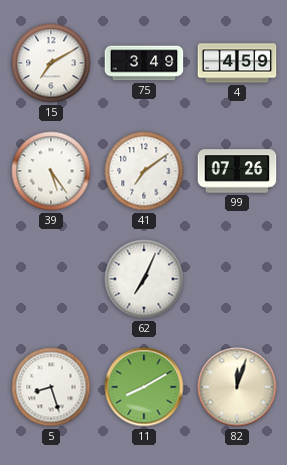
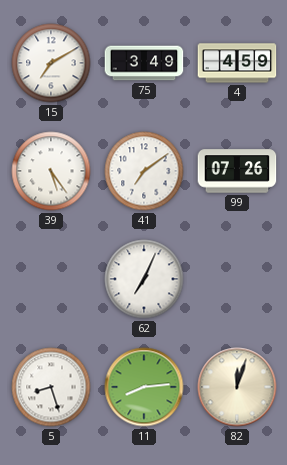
11: 8:10 -> 8:14 (144, 387)
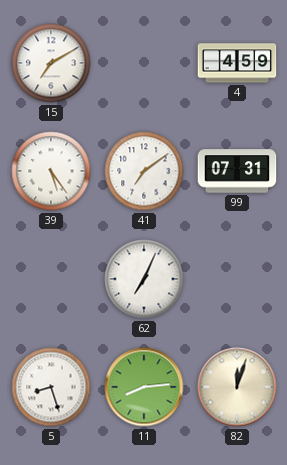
75: 3:49 -> none (144, 63)
99: 07:26 -> 07:31 (237, 171)
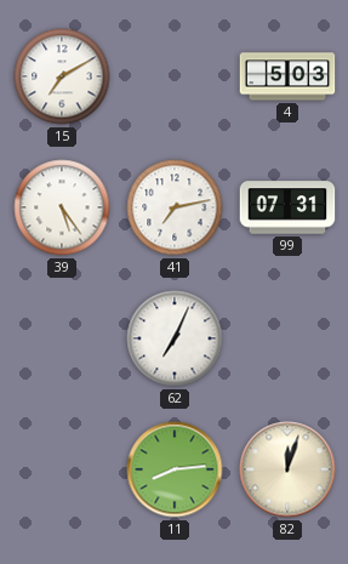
4: 4:59 -> 5:03 (287, 76)
41: 7:09 -> 7:13 (175, 207)
5: 8:27 -> none (51, 387)
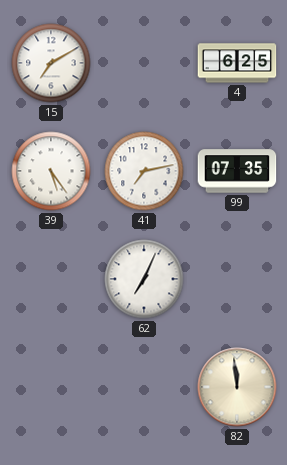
4: 5:03 -> 6:25 (237, 63)
99: 07:31 -> 07:35 (237, 171)
11: 8:14 -> none (175, 469)
82: 12:03 -> 11:59 (237, 387)
